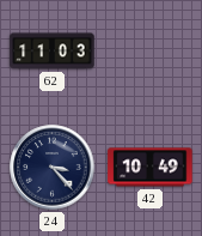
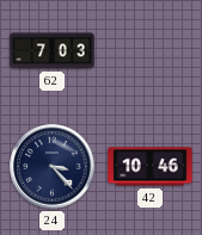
62: 11:03 -> 7:03 (53, 51)
42: 10:49 -> 10:46 (151, 167)
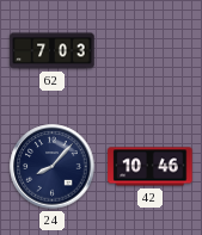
24: 3:23 -> 8:07 (53, 167)
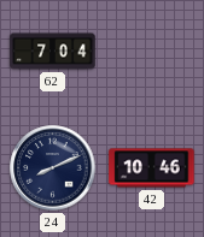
62: 7:03 -> 7:04 (53, 52)
24: 8:07 -> 8:11 (53, 168)
